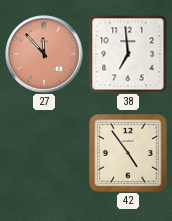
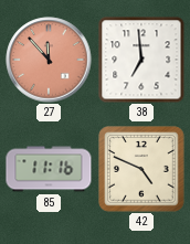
85: none -> 11:16 (49, 169)
42: 4:54 -> 4:49 (141, 169)
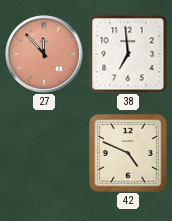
85: 11:16 -> none (49, 169)
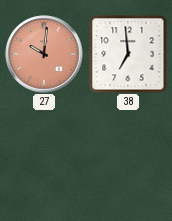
27: 11:53 -> 10:01 (44, 54)
42: 4:49 -> none (128, 153)
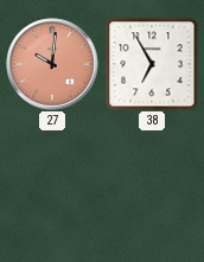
38: 6:59 -> 6:55 (152, 64)
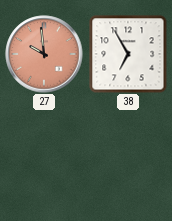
27: 10:01 -> 9:59 (44, 54)
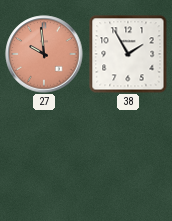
38: 6:55 -> 1:55 (128, 54)
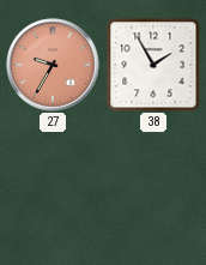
27: 9:59 -> 9:35 (53, 65)
